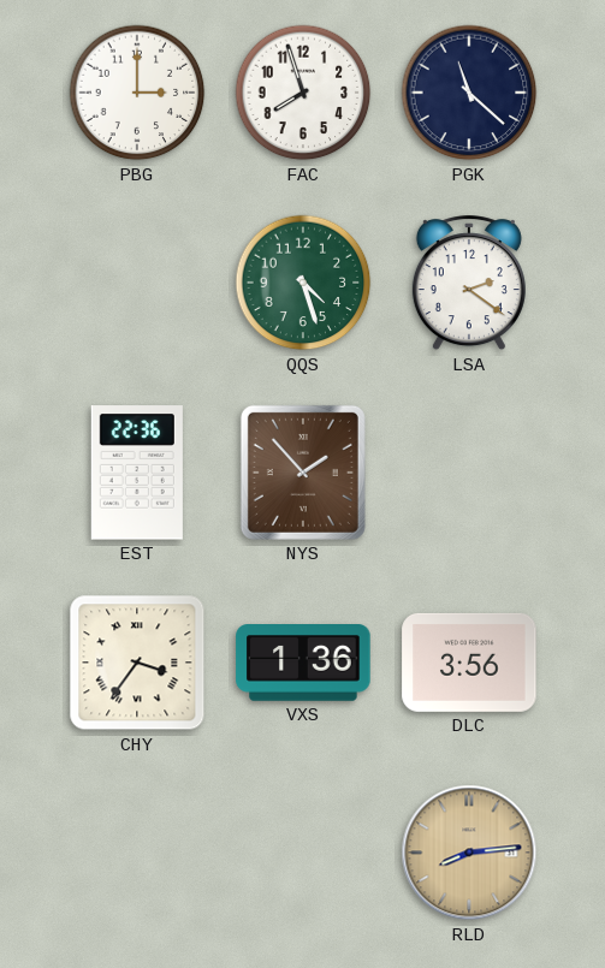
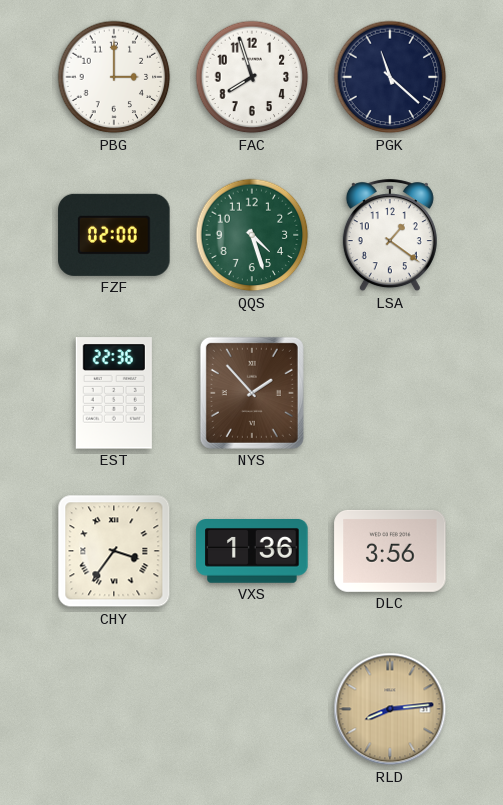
FZF: none -> 02:00 (114, 235)
LSA: 2:21 -> 1:21 (390, 236)
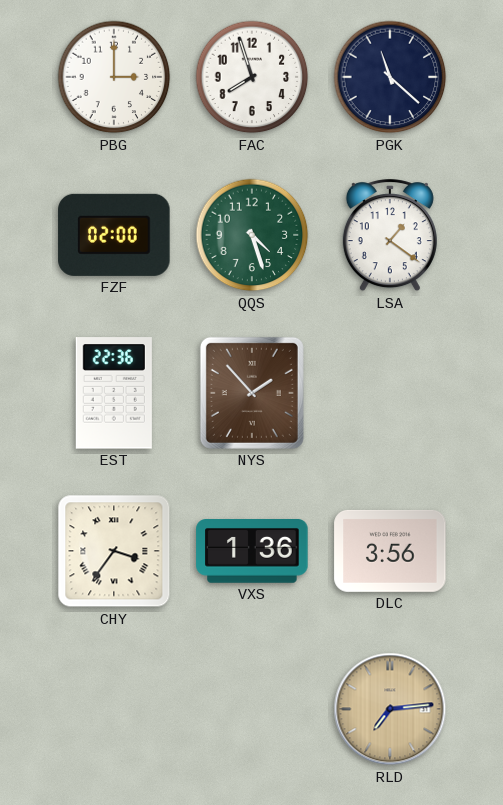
RLD: 8:14 -> 7:14 (390, 709)
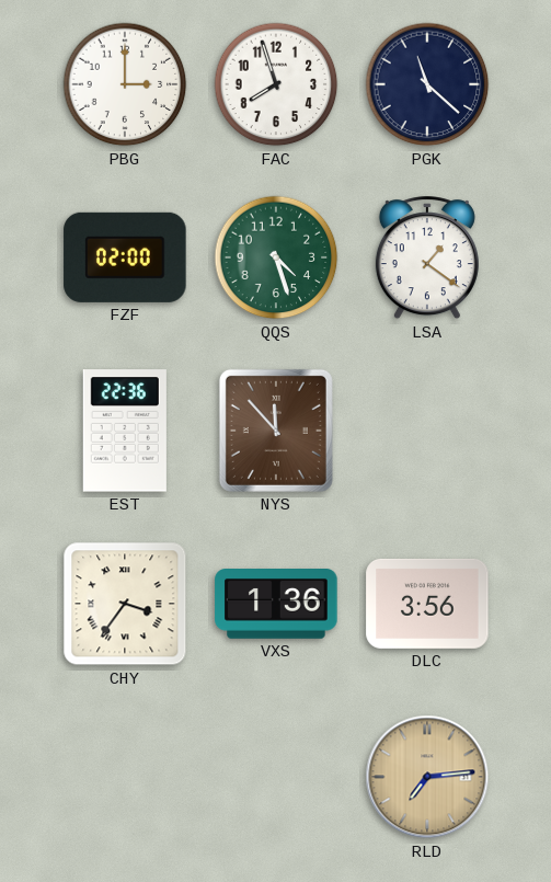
NYS: 1:53 -> 11:53 (276, 431)
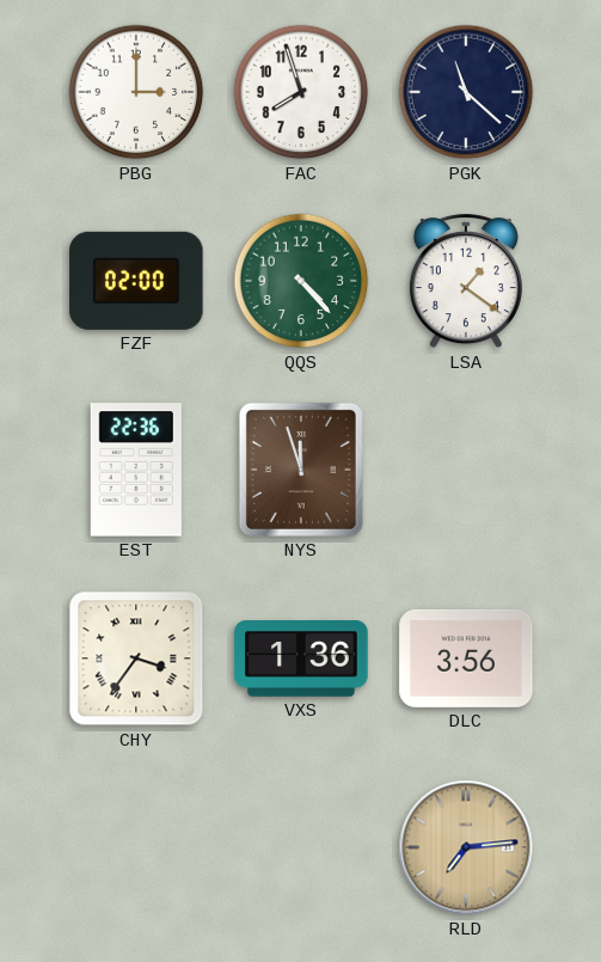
QQS: 4:27 -> 4:23 (301, 281)
NYS: 11:53 -> 11:57 (301, 470)
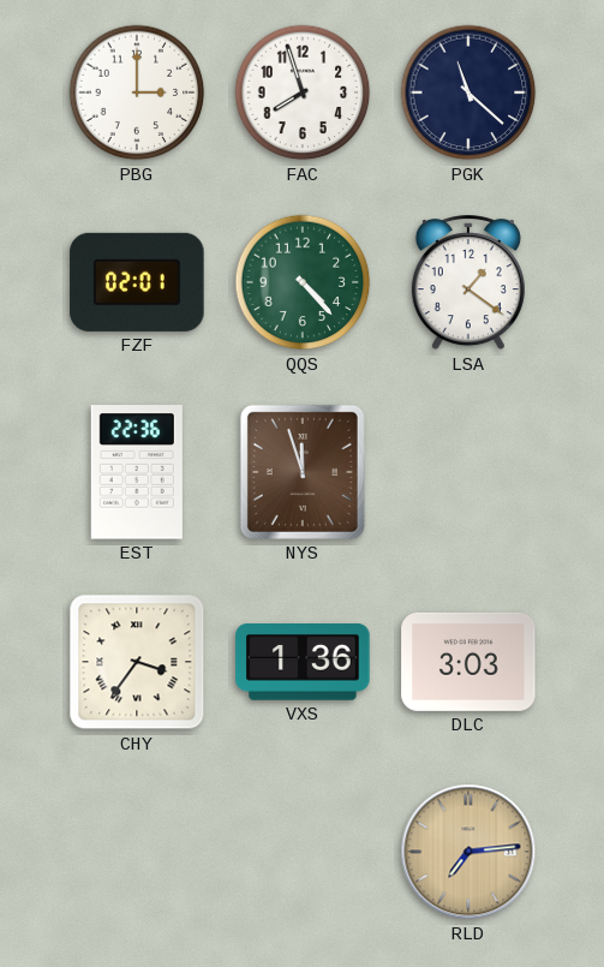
FZF: 02:00 -> 02:01 (137, 282)
DLC: 3:56 -> 3:03 (468, 662)
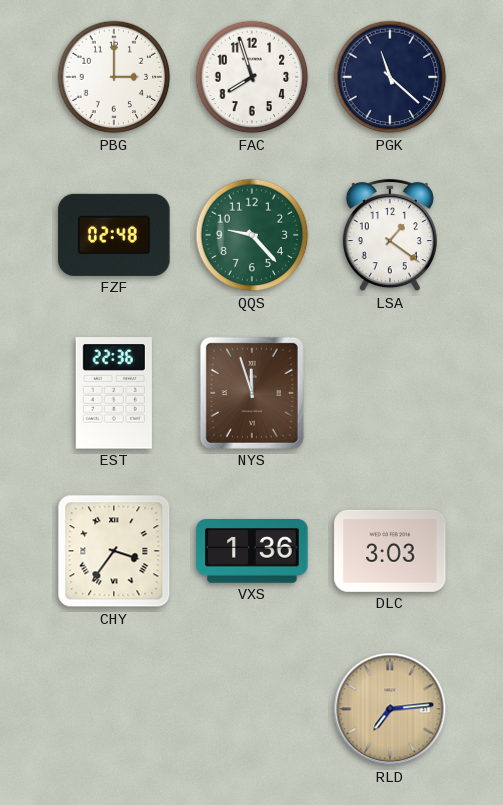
FZF: 02:01 -> 02:48 (114, 235)
QQS: 4:23 -> 9:23 (252, 235)
